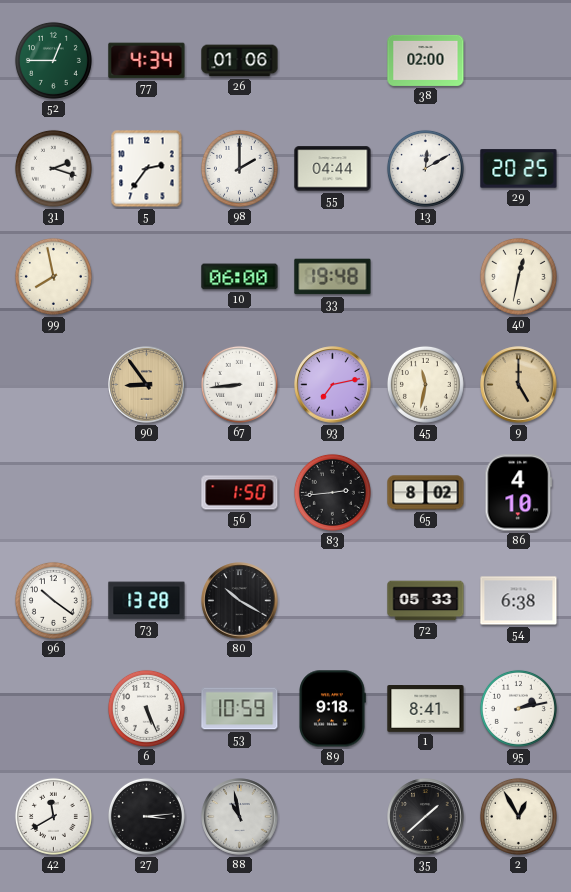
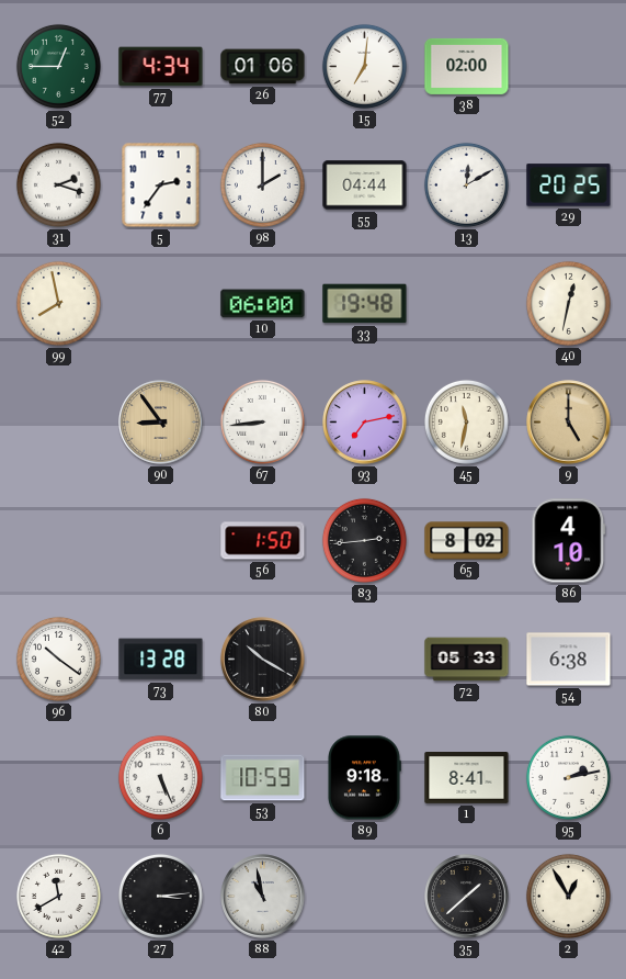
15: none -> 7:01 (364, 66)
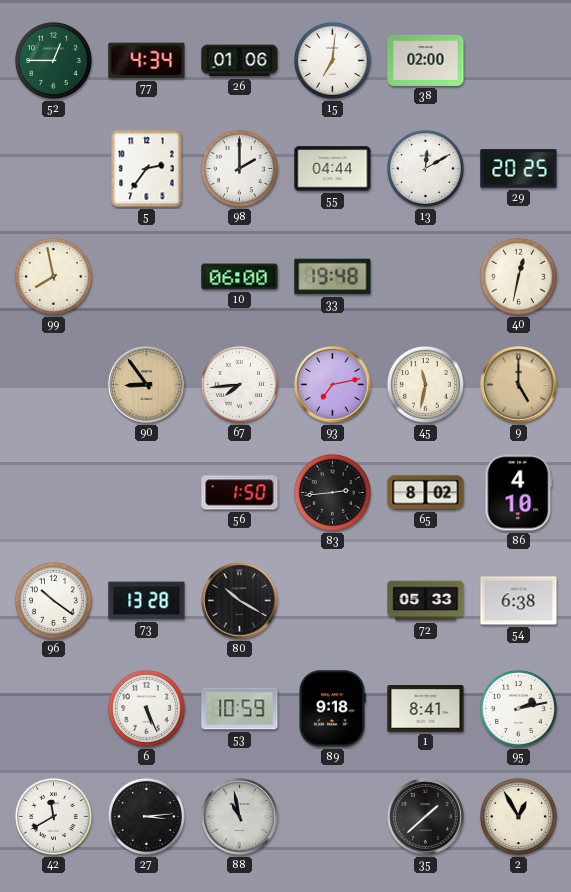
31: 2:18 -> none (58, 184)
67: 8:44 -> 7:44 (239, 384)
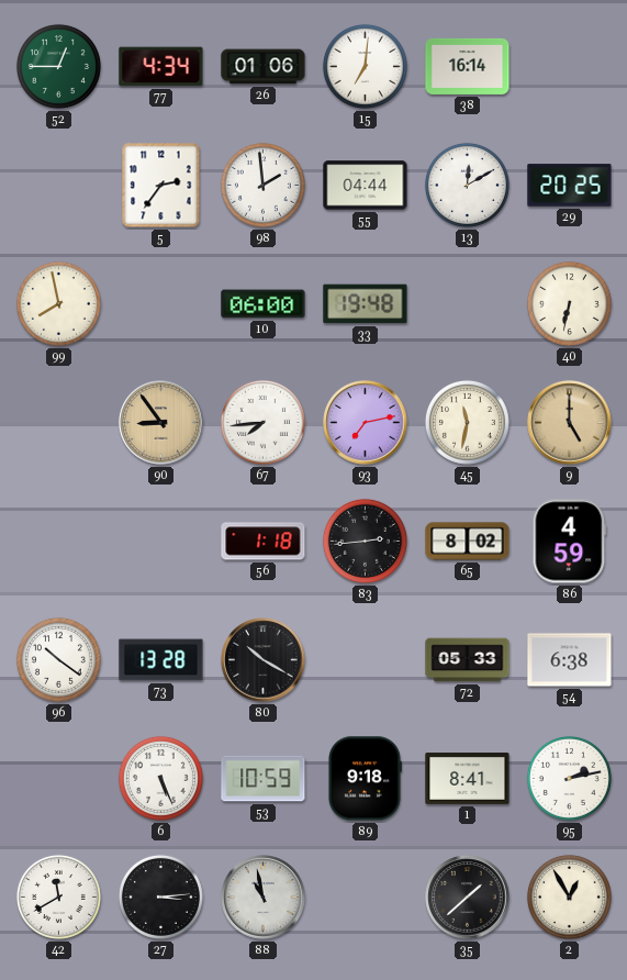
38: 02:00 -> 16:14 (468, 66)
98: 2:00 -> 1:59 (262, 185)
40: 12:32 -> 6:32 (569, 303)
56: 1:50 -> 1:18 (264, 542)
86: 4:10 -> 4:59 (570, 542)
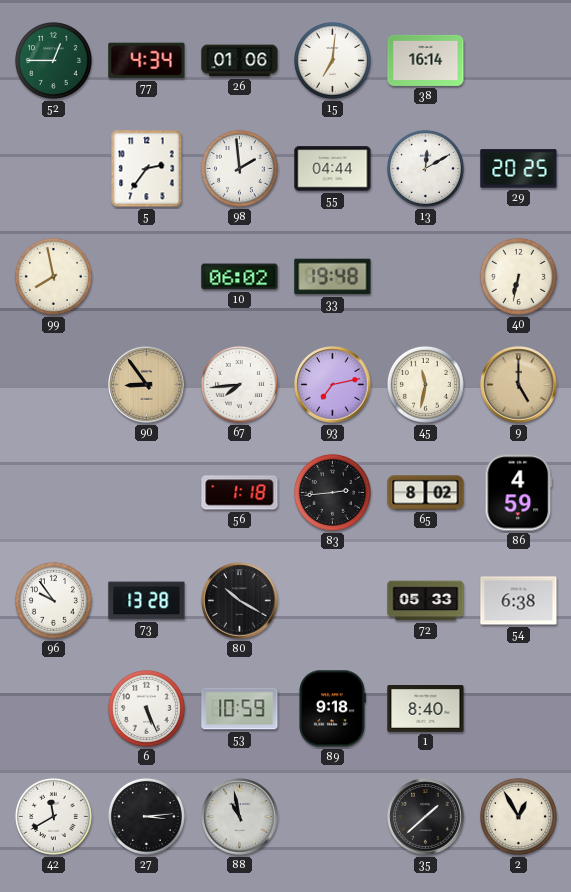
10: 06:00 -> 06:02 (240, 277)
96: 10:21 -> 9:54 (53, 600)
1: 8:41 -> 8:40 (426, 709)
95: 2:13 -> none (569, 778)
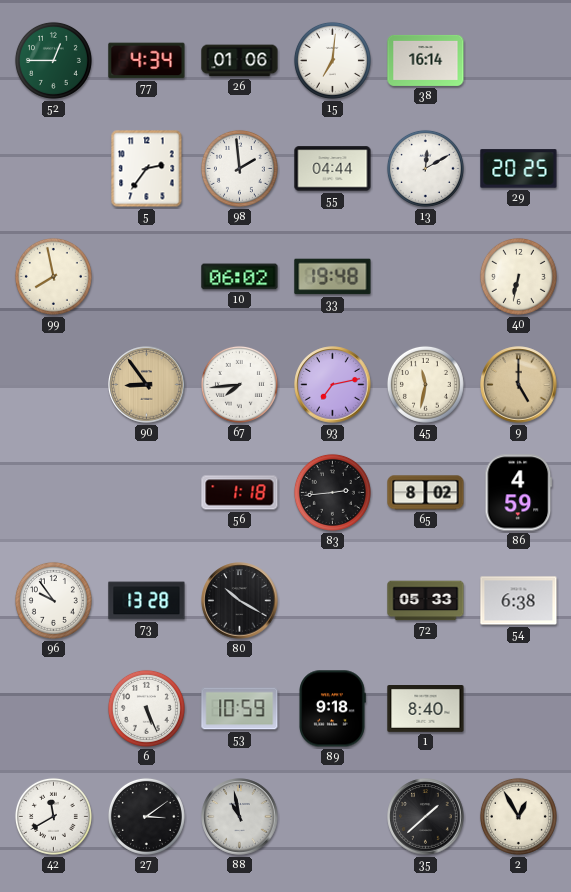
27: 3:14 -> 3:09 (146, 816)
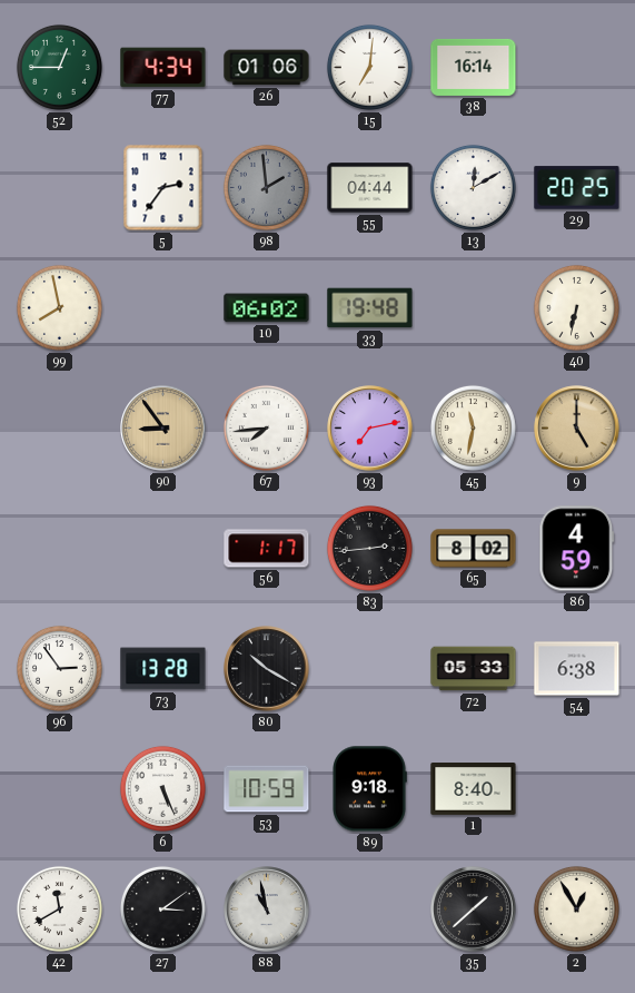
98 dial: white -> grey (266, 187)
56: 1:18 -> 1:17 (267, 549)
96: 9:54 -> 2:54 (59, 668)
